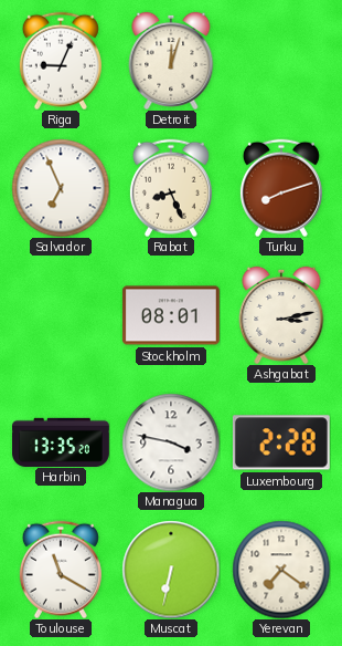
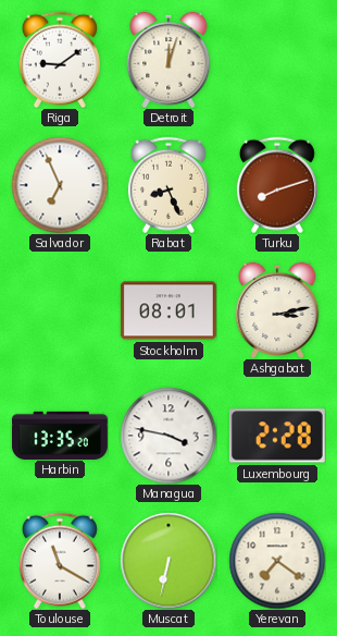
Riga: 9:04 -> 9:09 (60, 60)
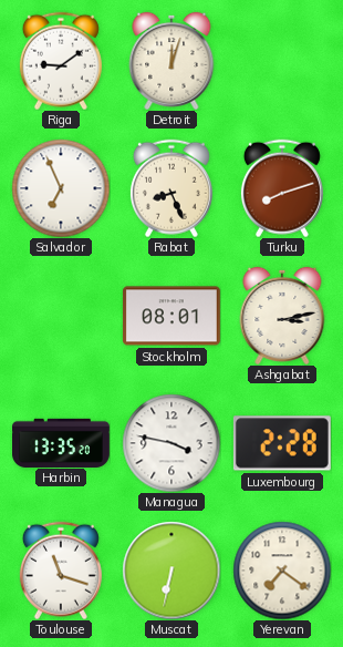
Toulouse: 11:20 -> 11:18 (61, 571)
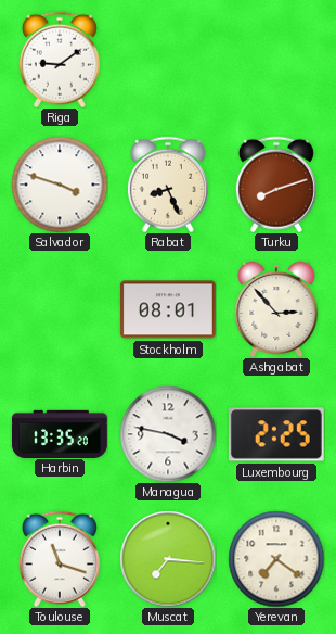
Detroit: 12:03 -> none (171, 61)
Salvador: 6:56 -> 3:48 (60, 185)
Ashgabat: 3:13 -> 2:53 (276, 309)
Luxembourg: 2:28 -> 2:25 (276, 434)
Muscat: 6:32 -> 7:16 (168, 559)
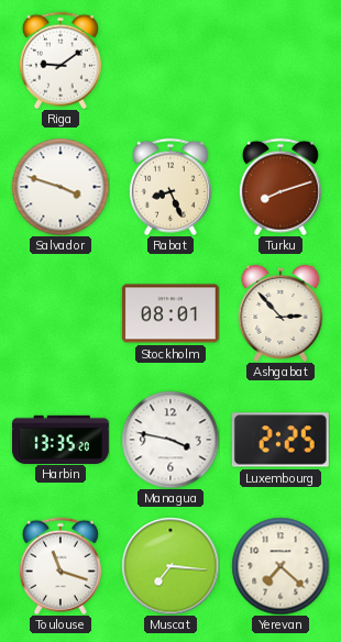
Yerevan: 7:21 -> 7:22 (280, 566)
